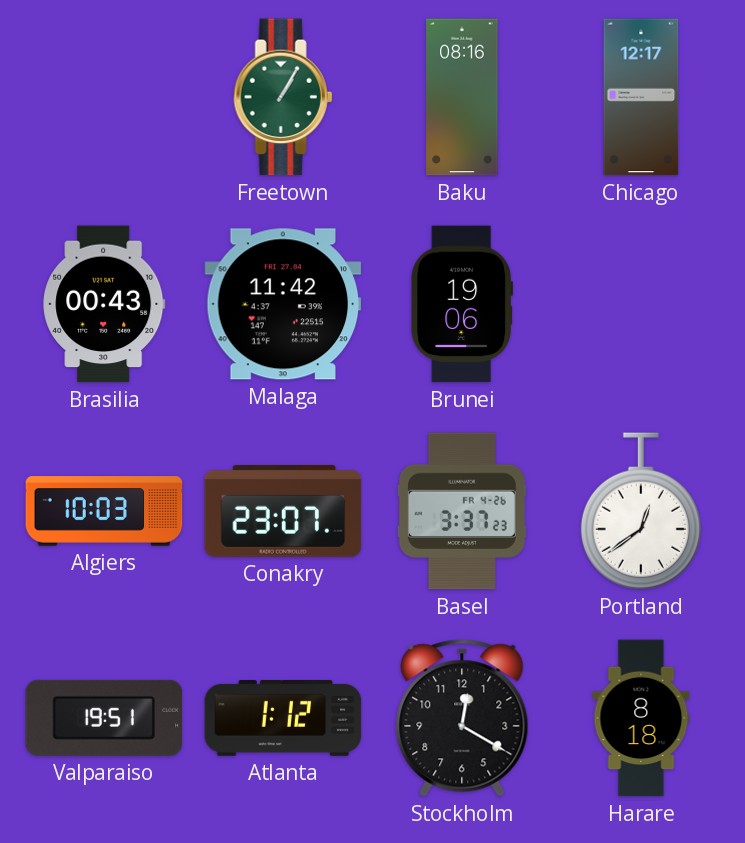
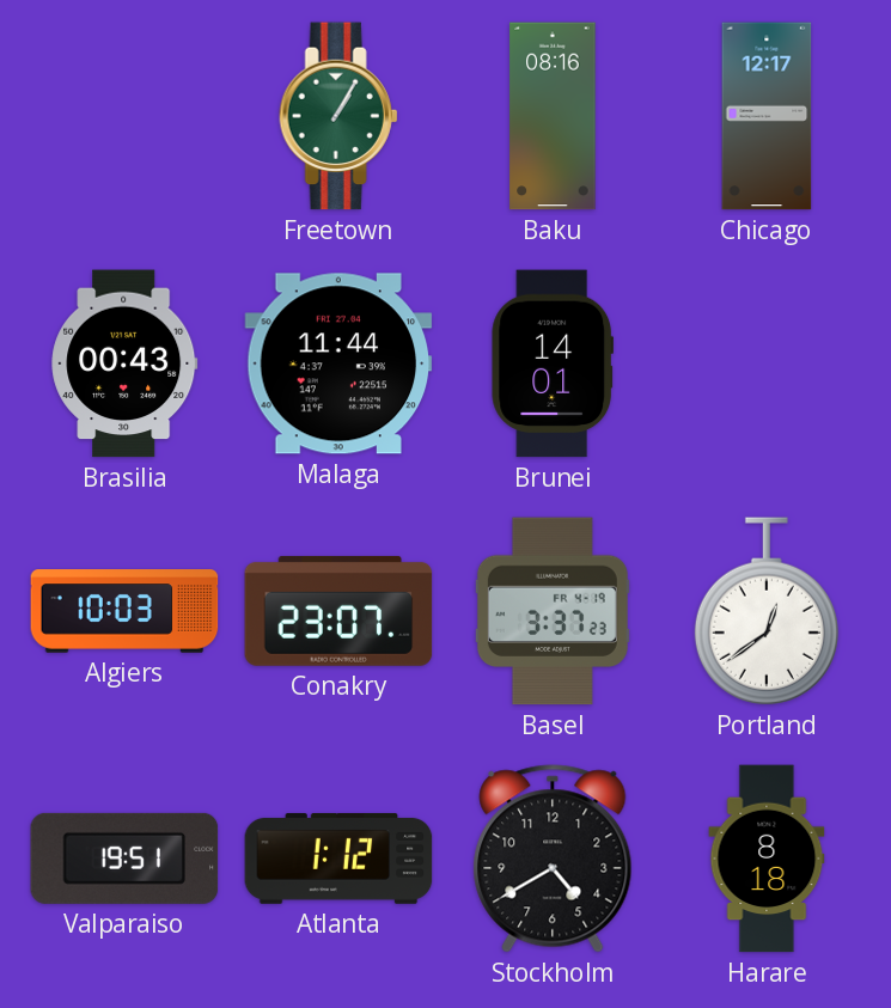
Malaga: 11:42 -> 11:44 (338, 364)
Brunei: 19:06 -> 14:01 (551, 364)
Basel date: FR 4-26 -> FR 4-19 (553, 611)
Stockholm: 12:20 -> 4:40 (553, 859)
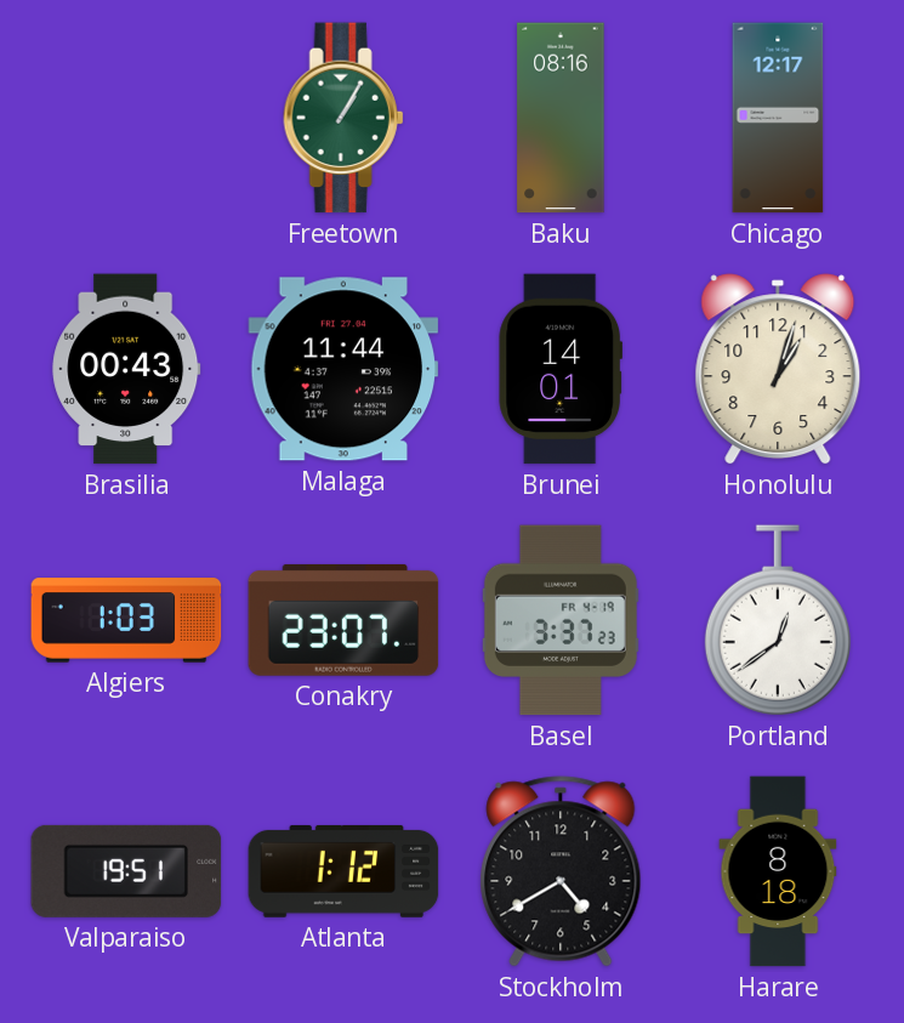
Honolulu: none -> 1:03 (778, 369)
Algiers: 10:03 -> 1:03 (126, 620)
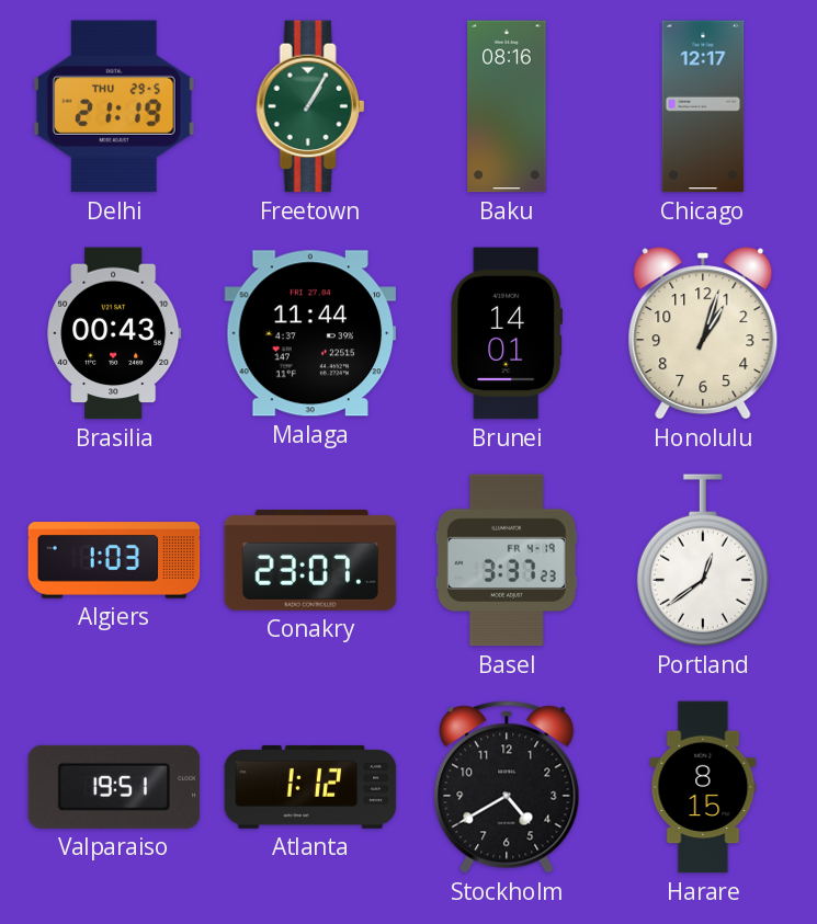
Delhi: none -> 21:19 (114, 106)
Harare: 8:18 -> 8:15 (703, 787)
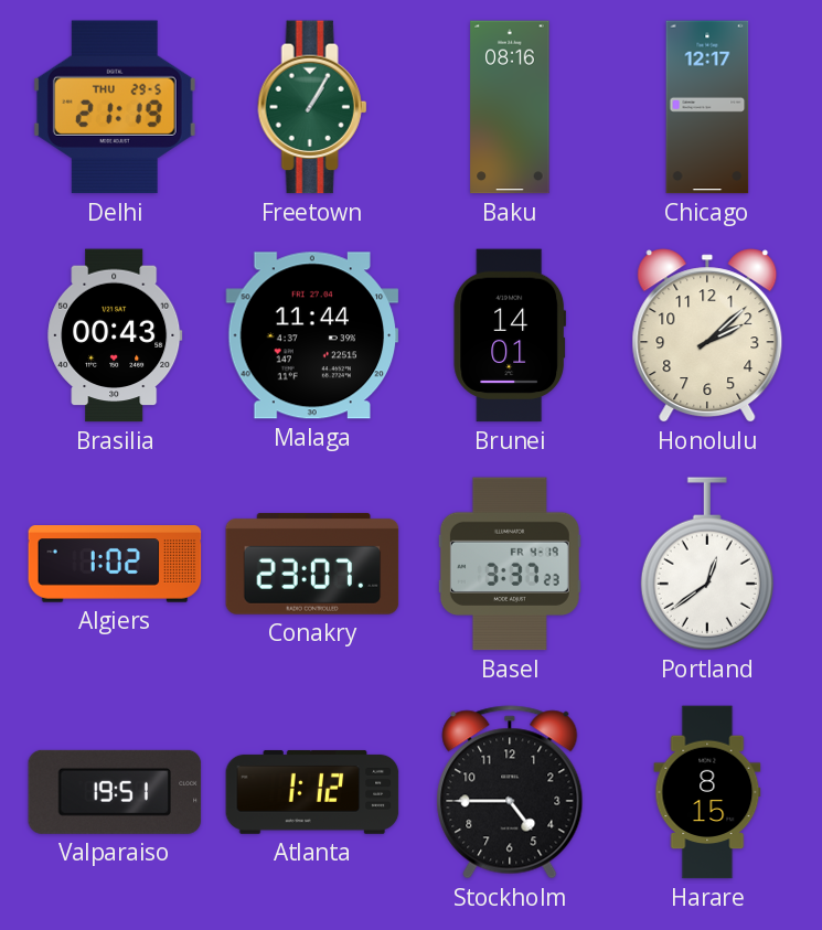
Honolulu: 1:03 -> 2:08 (707, 335)
Algiers: 1:03 -> 1:02 (115, 564)
Stockholm: 4:40 -> 4:45 (510, 792)
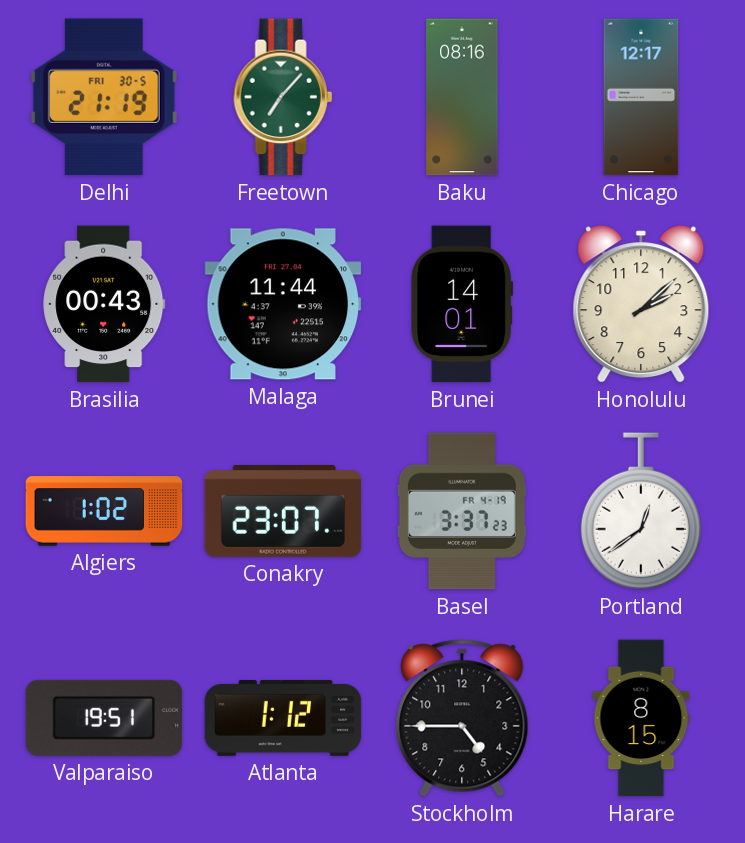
Delhi date: THU 29-5 -> FRI 30-5 (104, 97)
Freetown: 1:05 -> 7:07 (283, 97)
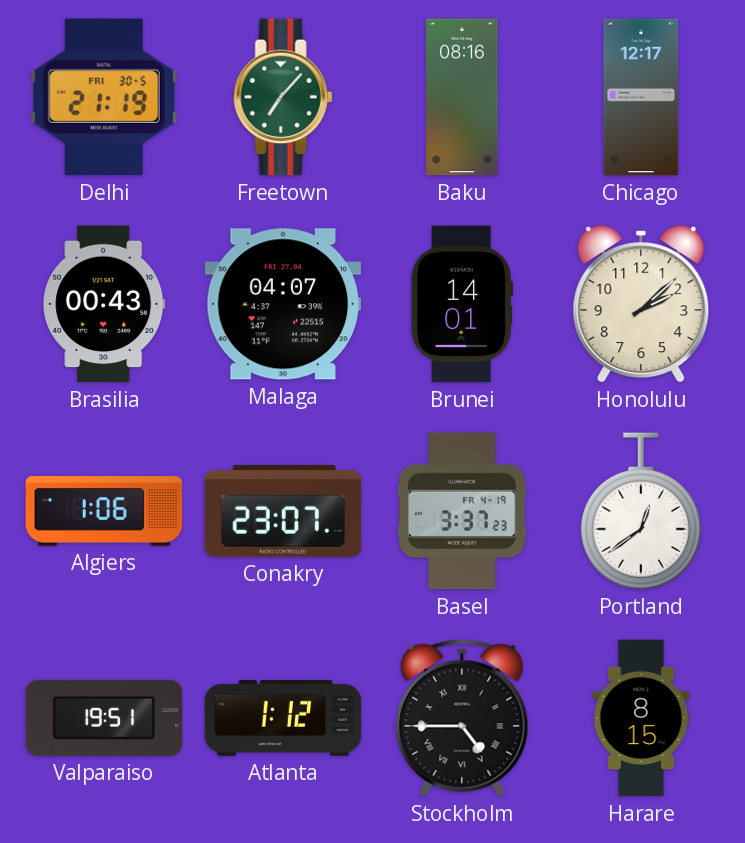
Malaga: 11:44 -> 04:07 (283, 304)
Algiers: 1:02 -> 1:06 (104, 511)
Stockholm numerals: Arabic -> Roman (462, 718)
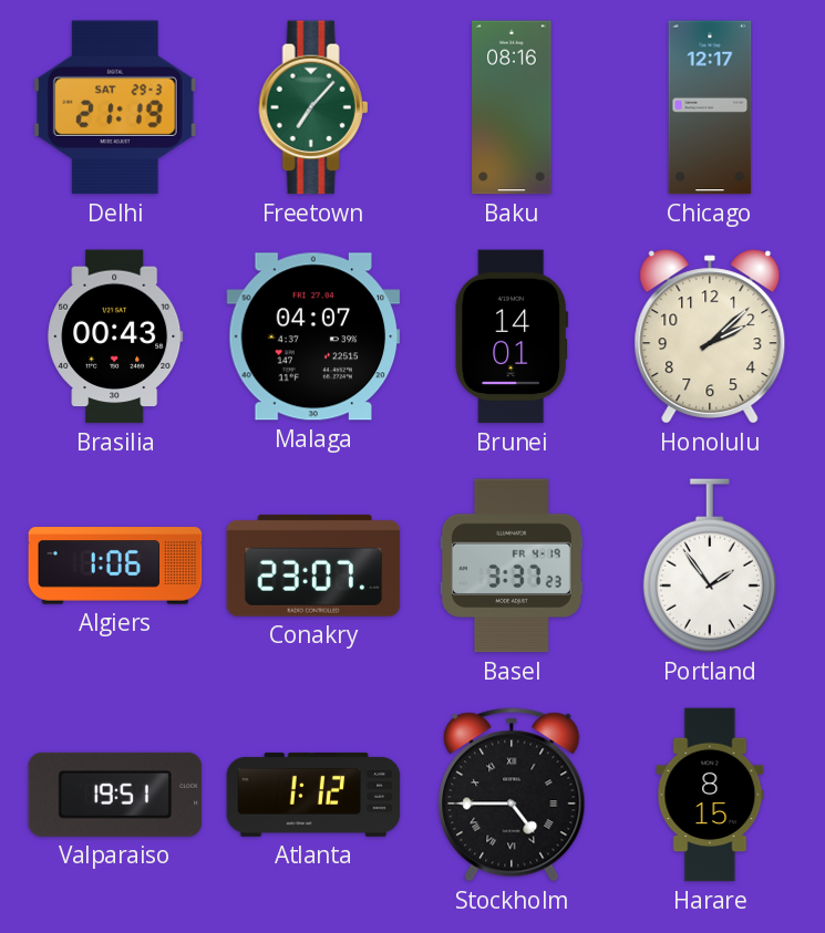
Delhi date: FRI 30-5 -> SAT 29-3 (115, 107)
Portland: 12:39 -> 1:54 (710, 566)
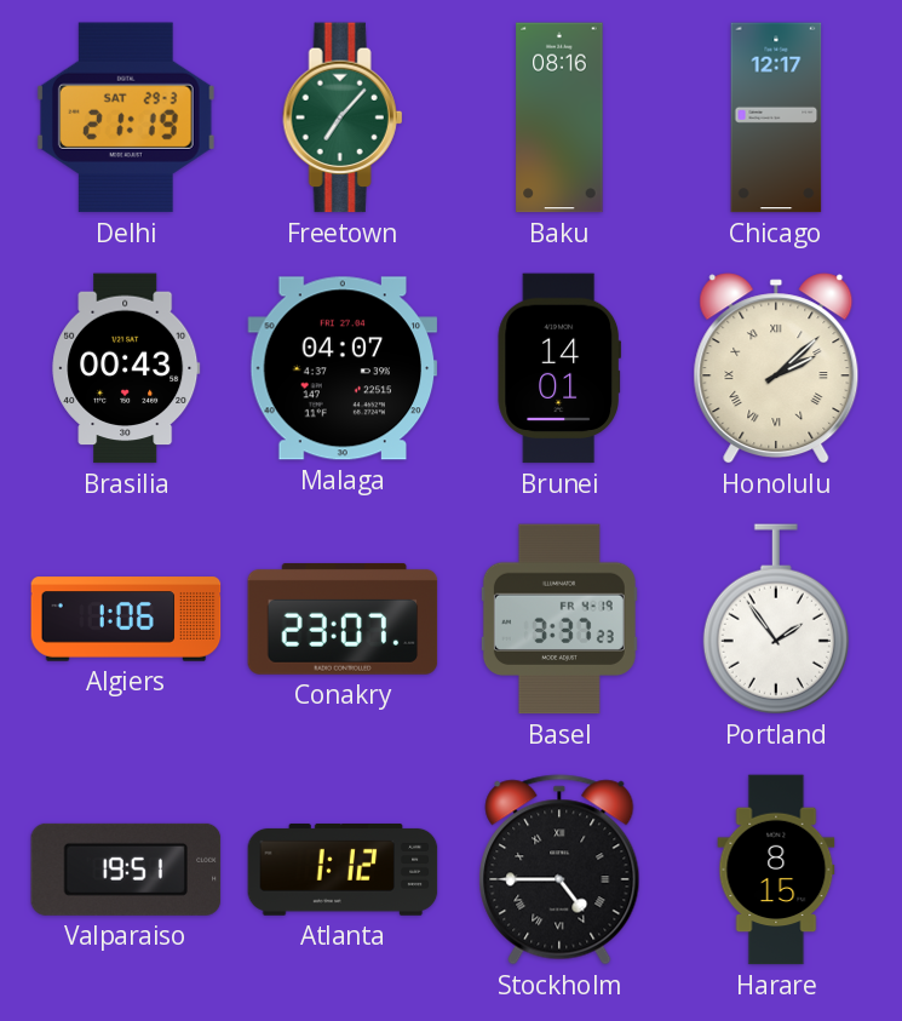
Honolulu numerals: Arabic -> Roman (776, 368)
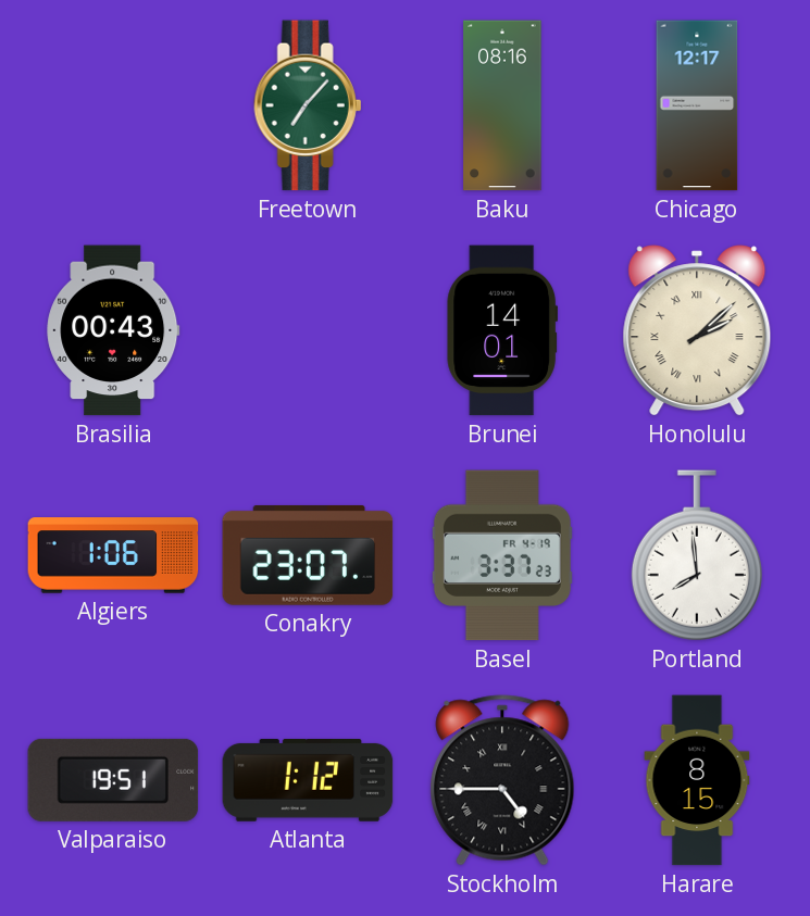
Delhi: 21:19 -> none (126, 117)
Malaga: 04:07 -> none (343, 368)
Portland: 1:54 -> 7:59 (697, 555)
